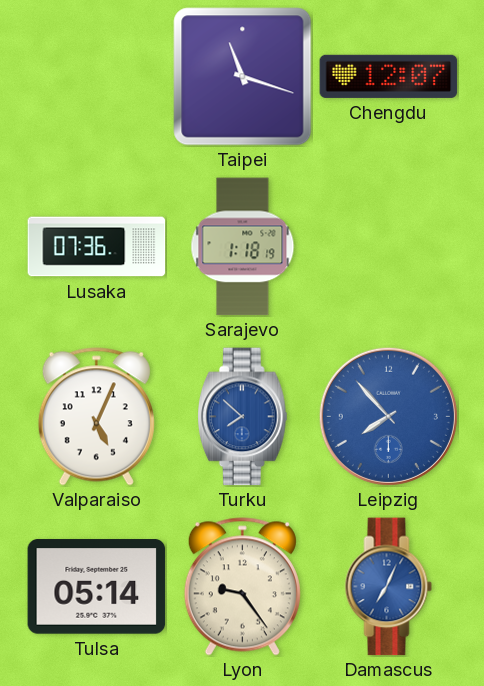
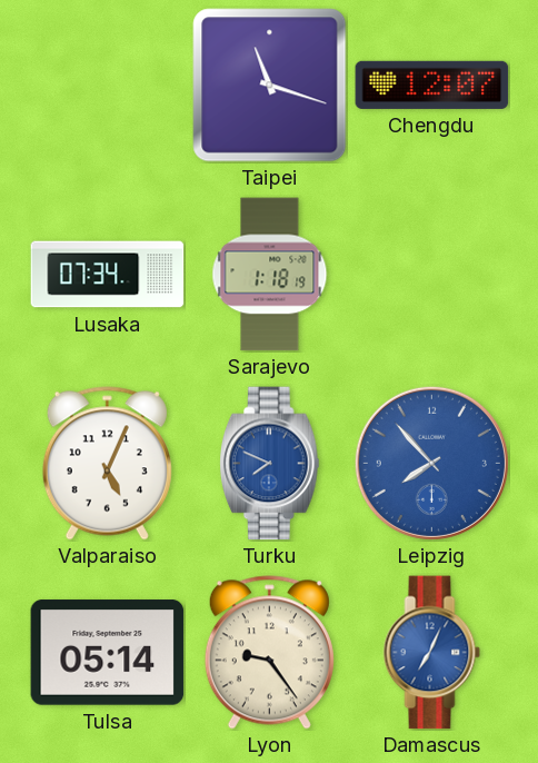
Lusaka: 07:36 -> 07:34 (108, 275)
Turku: 7:52 -> 7:49 (270, 464)
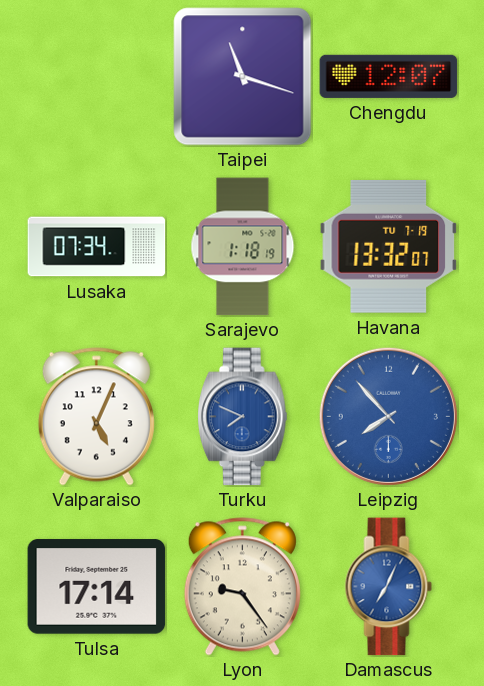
Havana: none -> 13:32 (389, 246)
Tulsa: 05:14 -> 17:14 (97, 587)
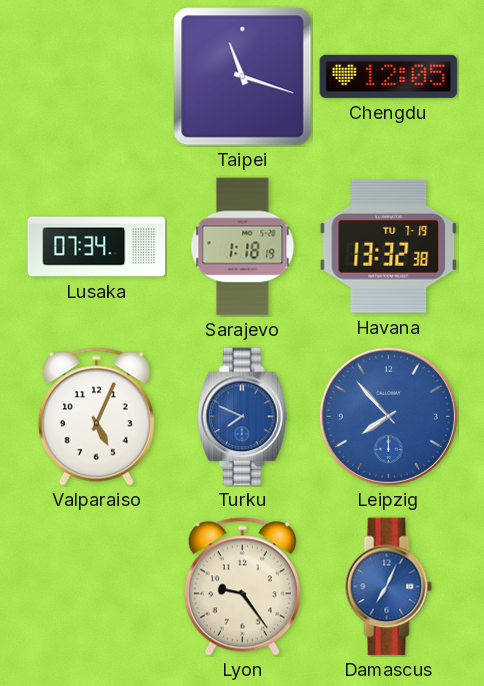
Chengdu: 12:07 -> 12:05 (389, 76)
Havana: 13:32:07 -> 13:32:38 (389, 246)
Tulsa: 17:14 -> none (97, 587)
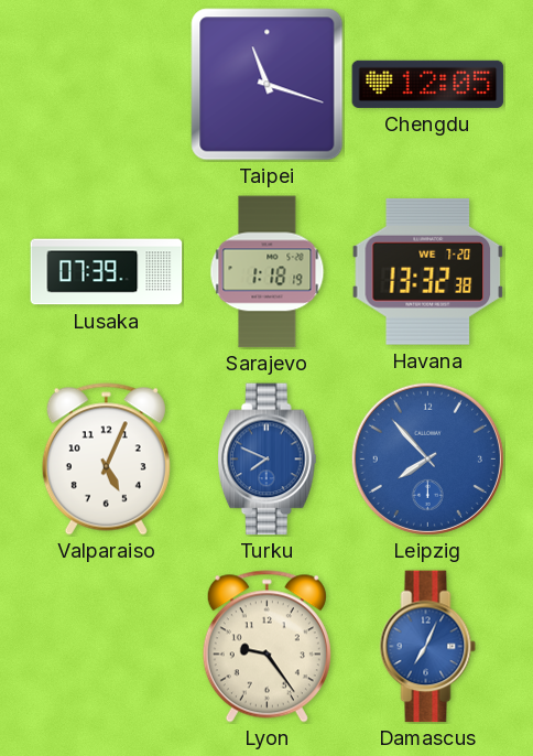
Lusaka: 07:34 -> 07:39 (107, 272)
Havana date: TU 7-19 -> WE 7-20 (428, 271)
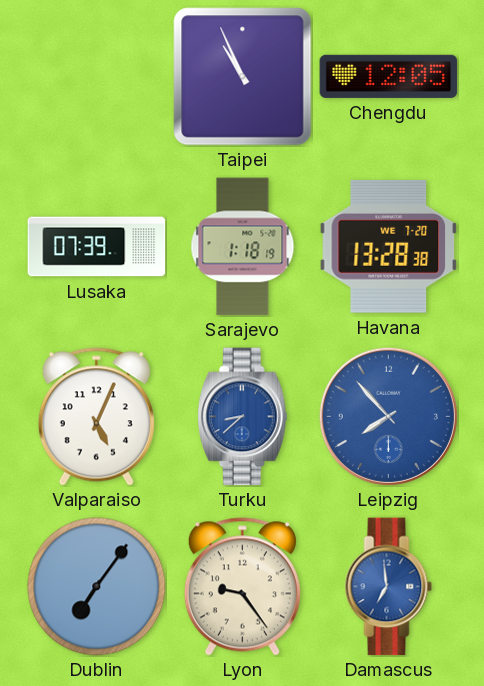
Taipei: 11:18 -> 10:56 (243, 77)
Havana: 13:32 -> 13:28 (389, 246)
Turku: 7:49 -> 8:38 (243, 417)
Dublin: none -> 7:06 (97, 587)
Damascus: 7:04 -> 6:59 (389, 587)
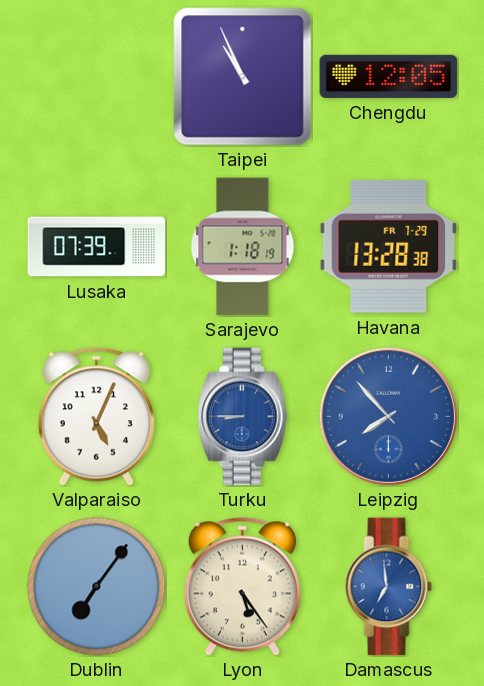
Havana date: WE 7-20 -> FR 7-29 (389, 246)
Turku: 8:38 -> 8:45 (243, 417)
Lyon: 9:24 -> 5:24 (242, 587)
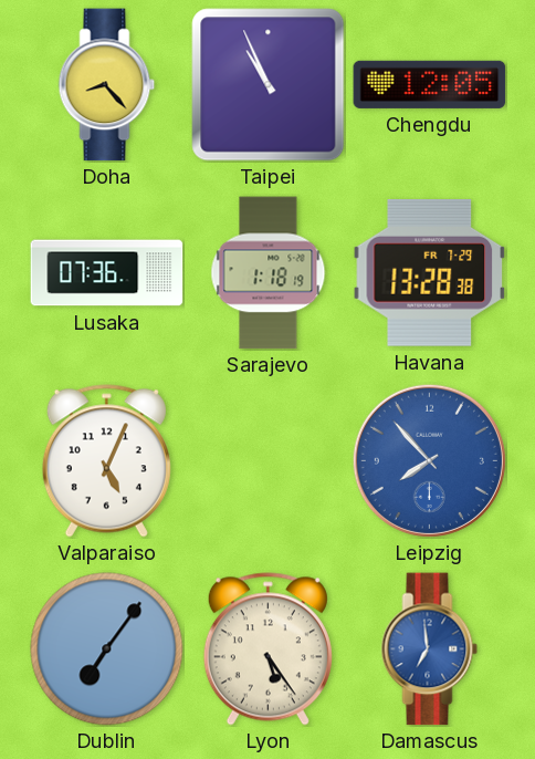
Doha: none -> 8:23 (107, 85)
Lusaka: 07:39 -> 07:36 (107, 273)
Turku: 8:45 -> none (243, 417)
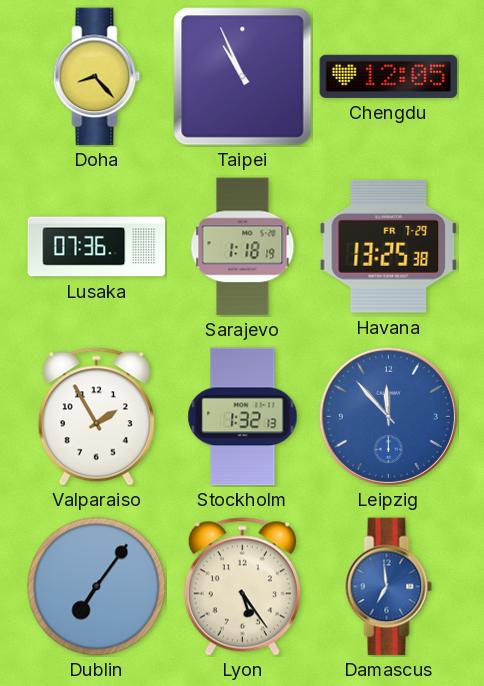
Havana: 13:28 -> 13:25 (389, 246)
Valparaiso: 5:04 -> 1:55 (96, 417)
Stockholm: none -> 1:32 (243, 417)
Leipzig: 7:53 -> 11:53 (388, 416)
